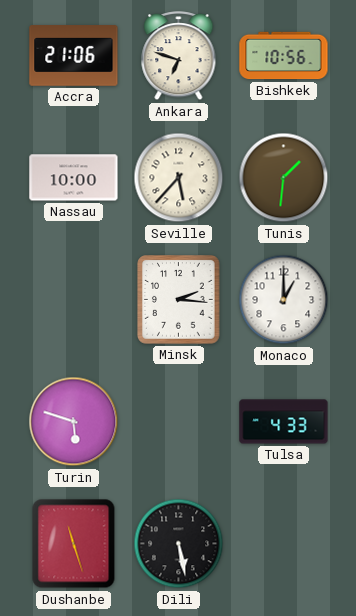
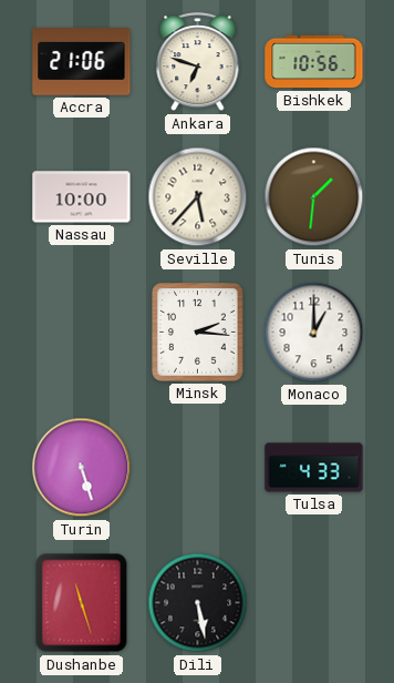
Turin: 5:48 -> 5:27 (82, 468)
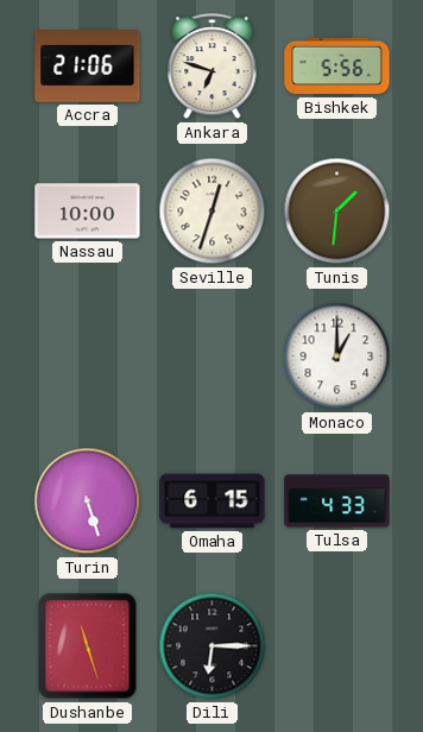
Bishkek: 10:56 -> 5:56 (337, 67)
Seville: 5:37 -> 12:33 (213, 212)
Minsk: 2:16 -> none (198, 333)
Omaha: none -> 6:15 (213, 501)
Dili: 5:28 -> 6:15 (213, 646)
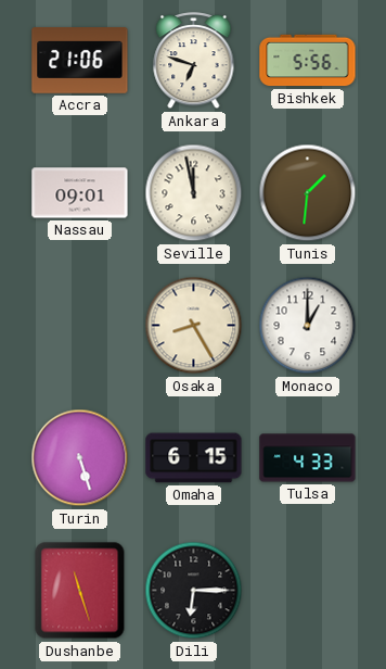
Nassau: 10:00 -> 09:01 (80, 193)
Seville: 12:33 -> 11:58 (194, 193)
Osaka: none -> 8:25 (194, 326)
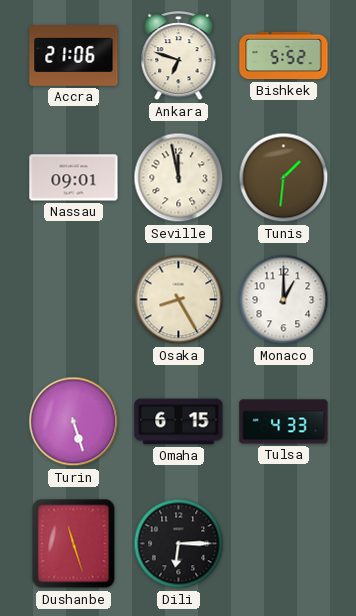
Bishkek: 5:56 -> 5:52 (284, 56)
